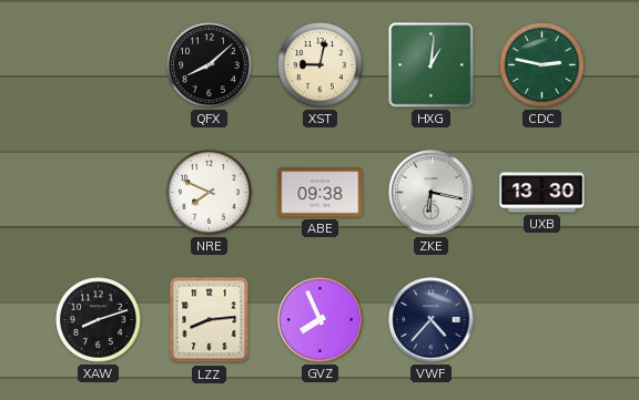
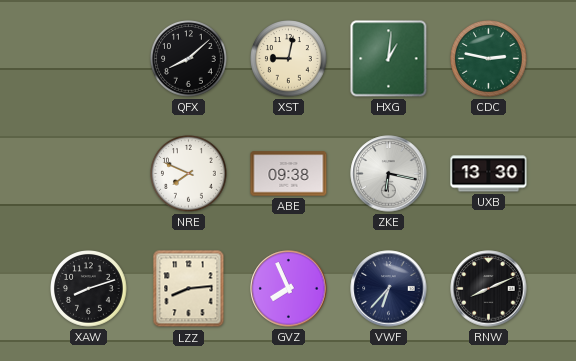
VWF: 4:37 -> 6:37 (389, 289)
RNW: none -> 8:11 (489, 289)
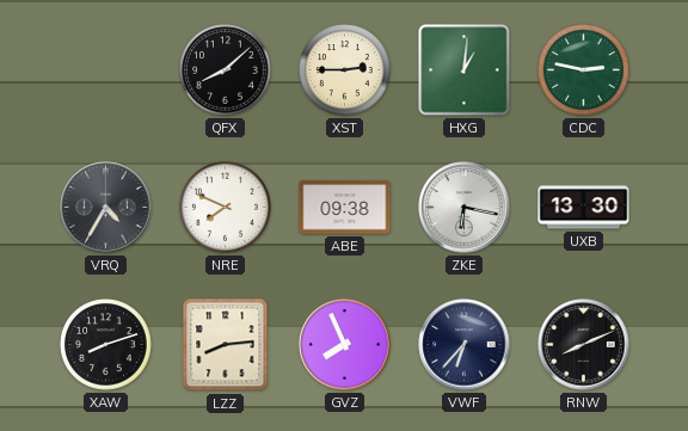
XST: 9:02 -> 2:45 (345, 70)
VRQ: none -> 4:35 (106, 208)
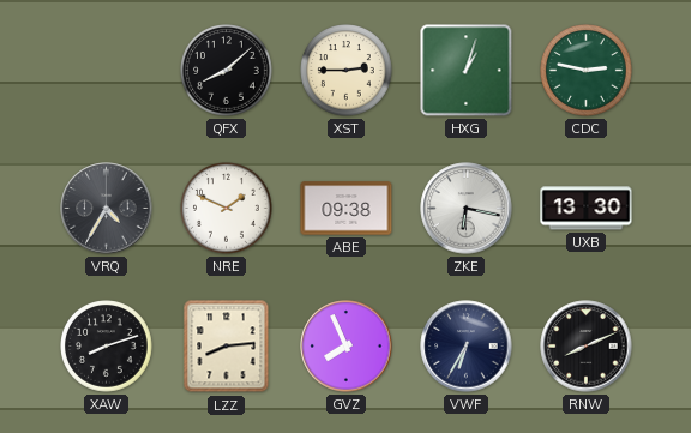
HXG: 1:01 -> 1:03 (467, 71)
NRE: 7:49 -> 1:49 (227, 209)
VWF: 6:37 -> 6:35 (467, 347)
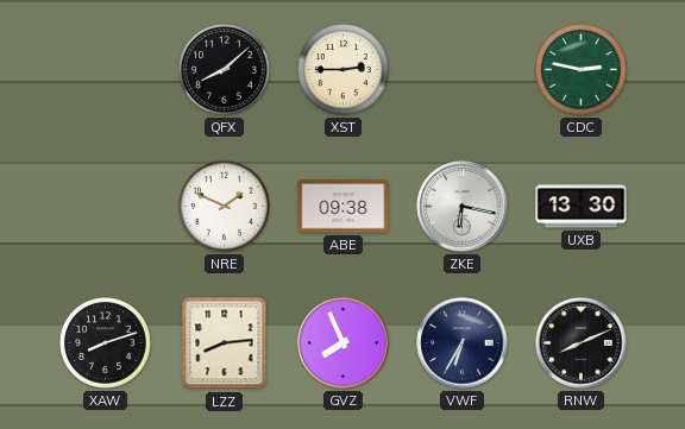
HXG: 1:03 -> none (467, 71)
VRQ: 4:35 -> none (107, 209)
